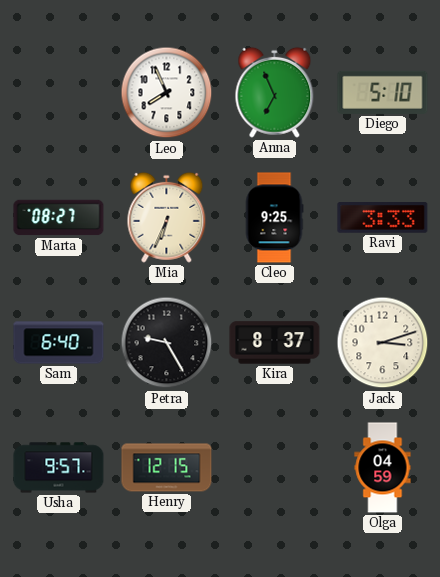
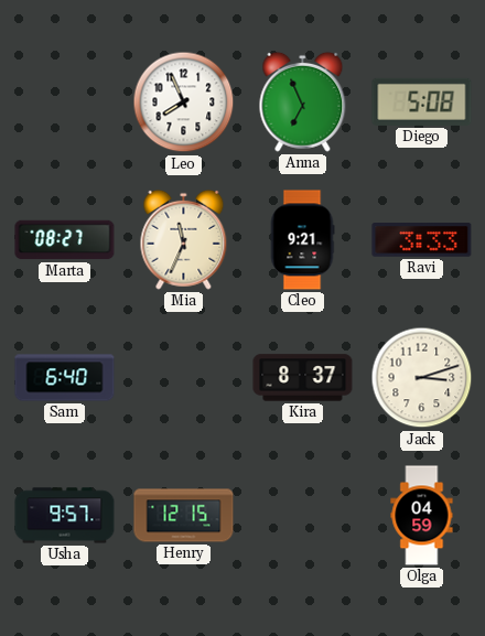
Diego: 5:10 -> 5:08 (422, 101)
Mia: 6:34 -> 11:34 (184, 239)
Cleo: 9:25 -> 9:21 (302, 240)
Petra: 9:25 -> none (167, 343)
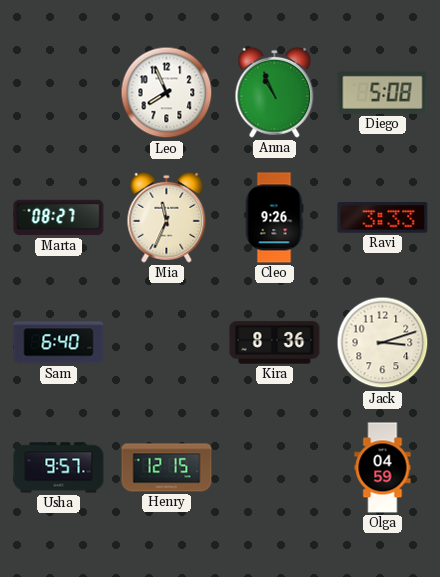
Anna: 6:56 -> 10:56 (275, 92)
Cleo: 9:21 -> 9:26 (274, 218)
Kira: 8:37 -> 8:36 (275, 343)
